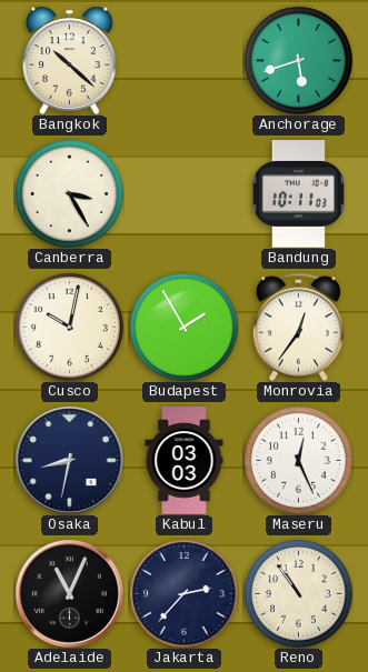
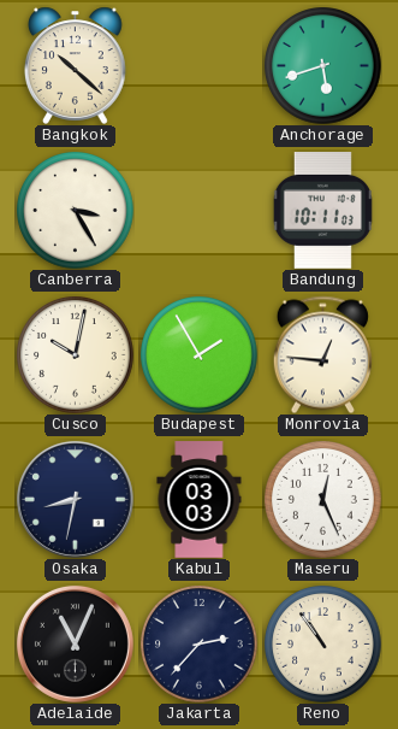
Monrovia: 12:36 -> 12:46 (322, 354)
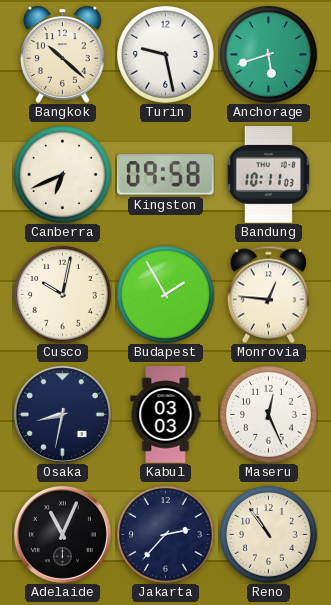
Turin: none -> 9:28 (166, 55)
Canberra: 3:25 -> 6:41 (63, 175)
Kingston: none -> 09:58 (165, 175)
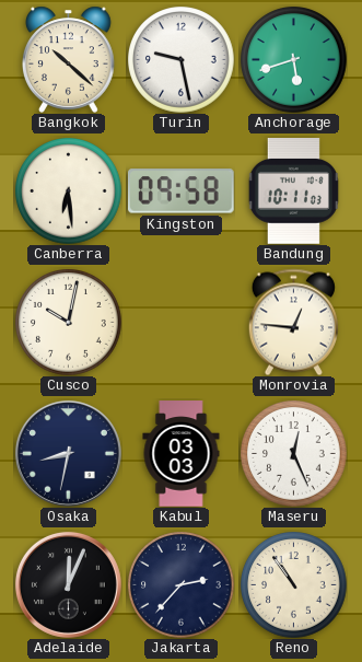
Canberra: 6:41 -> 6:29 (69, 191)
Budapest: 1:55 -> none (166, 295)
Adelaide: 11:04 -> 12:04 (68, 584)
